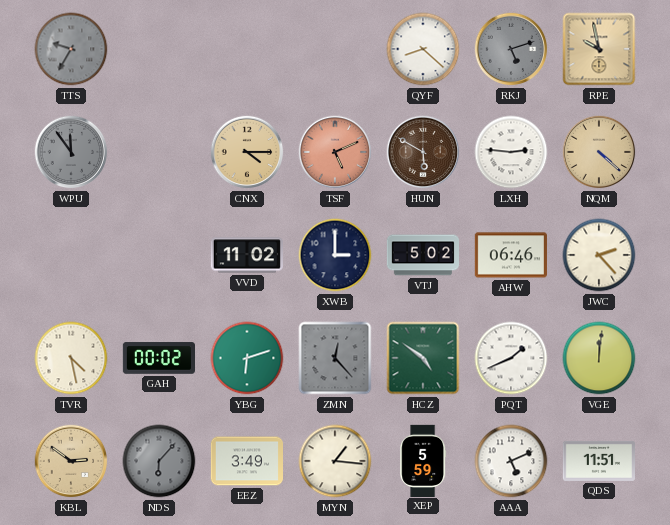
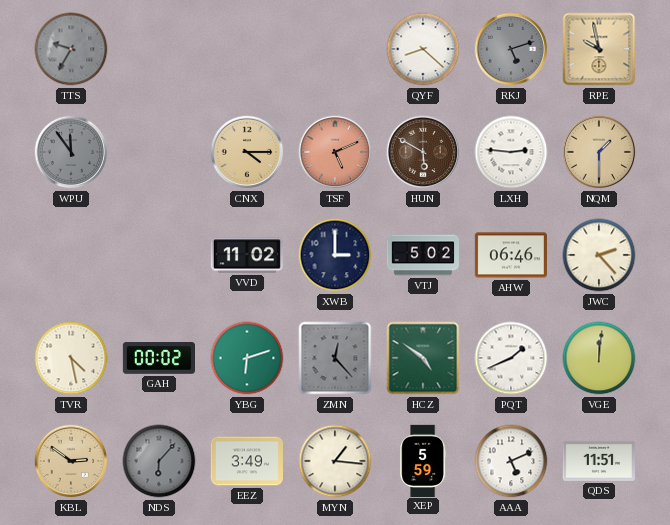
NQM: 4:22 -> 1:30 (599, 152)
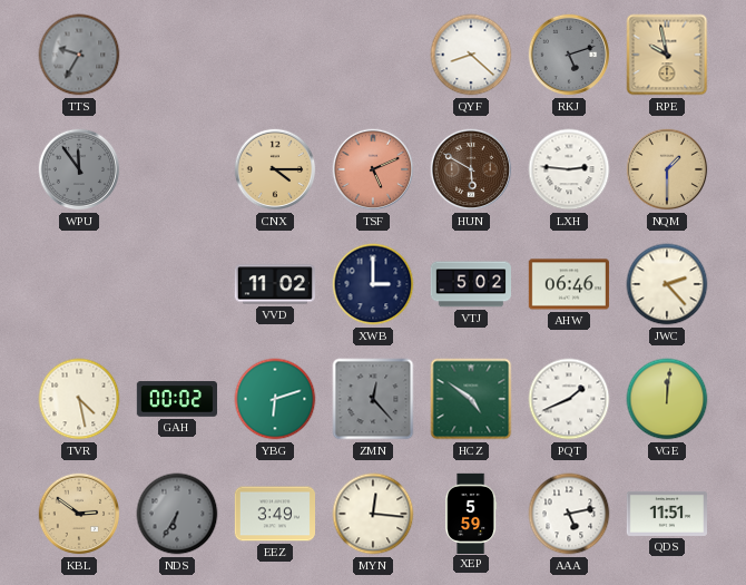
NDS: 6:07 -> 6:35 (177, 514)
MYN: 1:16 -> 12:16 (373, 514)
AAA: 5:11 -> 5:13 (569, 514)
